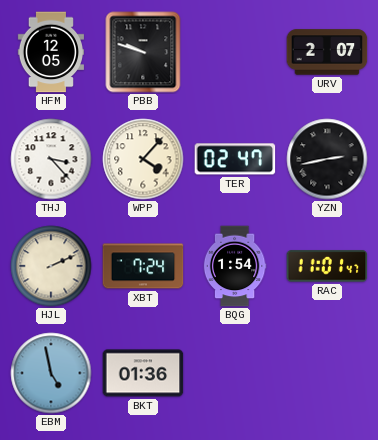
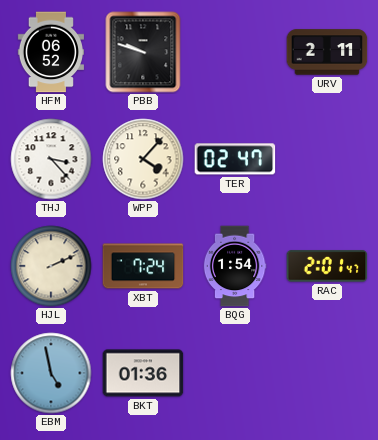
HFM: 12:05 -> 06:52 (51, 52)
URV: 2:07 -> 2:11 (327, 52)
YZN: 2:43 -> none (327, 159)
RAC: 11:01 -> 2:01 (327, 266)
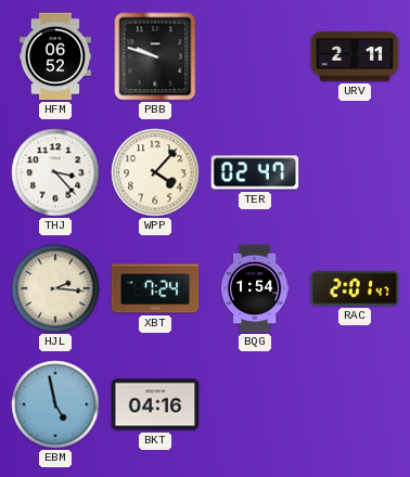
HJL: 2:11 -> 2:16 (55, 288)
BKT: 01:36 -> 04:16 (155, 404)
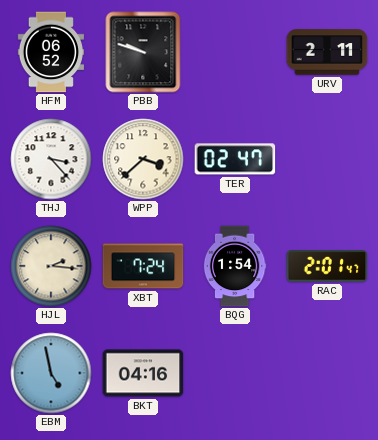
WPP: 4:07 -> 3:38 (143, 159)
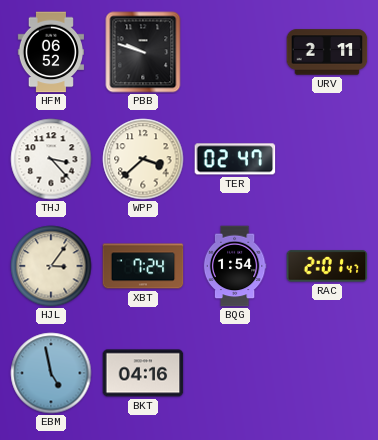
HJL: 2:16 -> 3:06 (51, 266)
